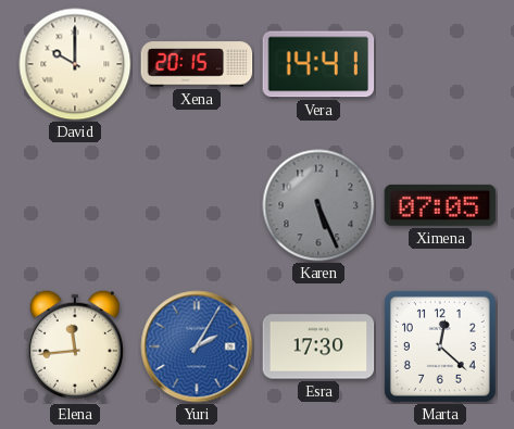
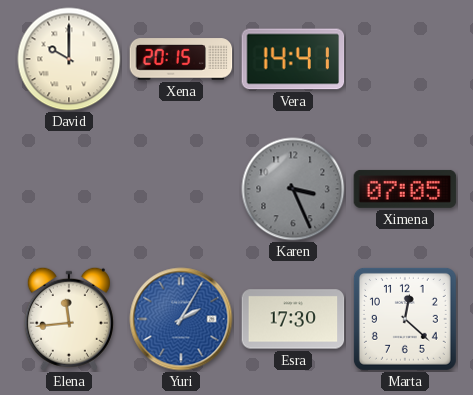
Karen: 5:26 -> 3:26 (293, 189)
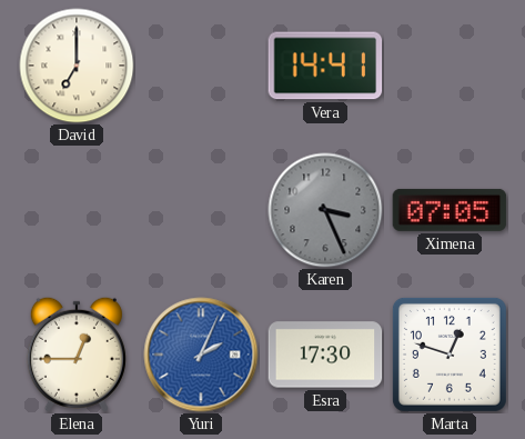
David: 10:00 -> 7:00 (77, 66)
Xena: 20:15 -> none (181, 59)
Elena: 11:44 -> 12:45 (77, 355)
Yuri: 2:05 -> 2:04 (201, 355)
Marta: 12:22 -> 12:48 (450, 355)
